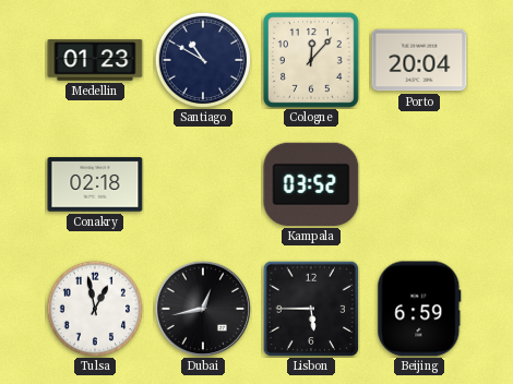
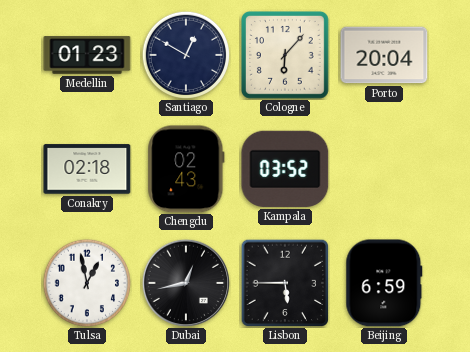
Santiago: 10:50 -> 12:50 (185, 54)
Cologne: 12:07 -> 6:07 (286, 56)
Chengdu: none -> 02:43 (186, 169)
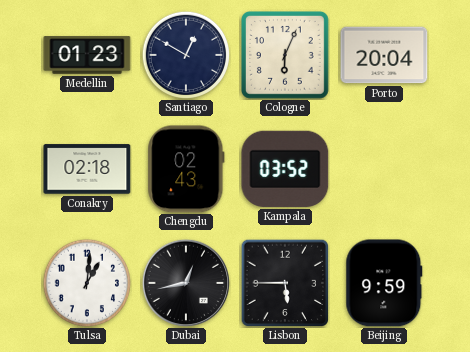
Cologne: 6:07 -> 6:04 (286, 56)
Tulsa: 12:58 -> 1:01 (86, 282)
Beijing: 6:59 -> 9:59 (384, 283)
